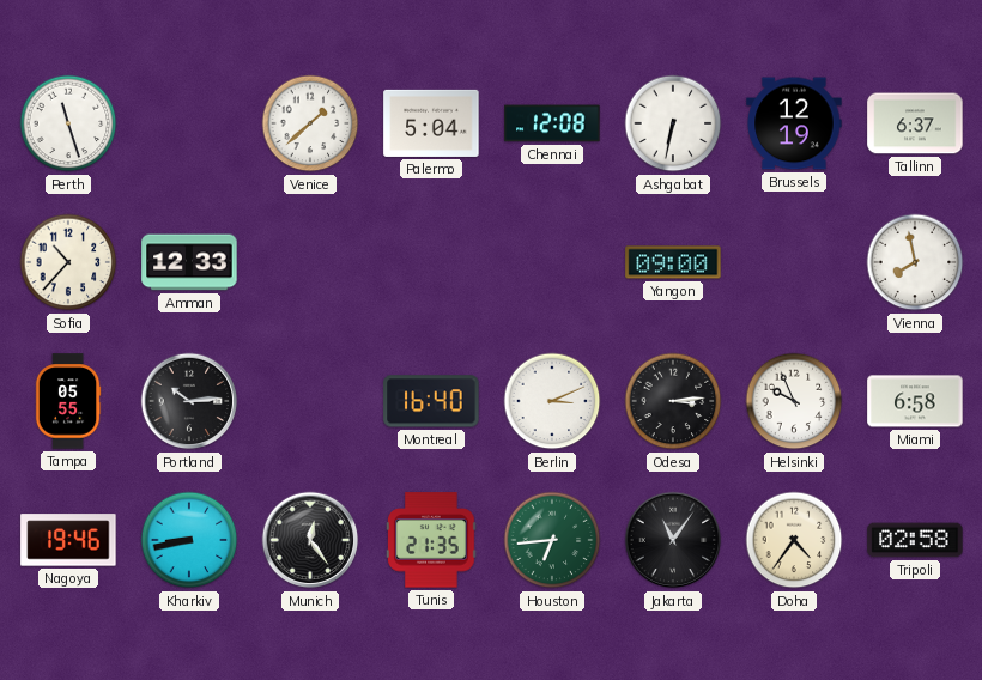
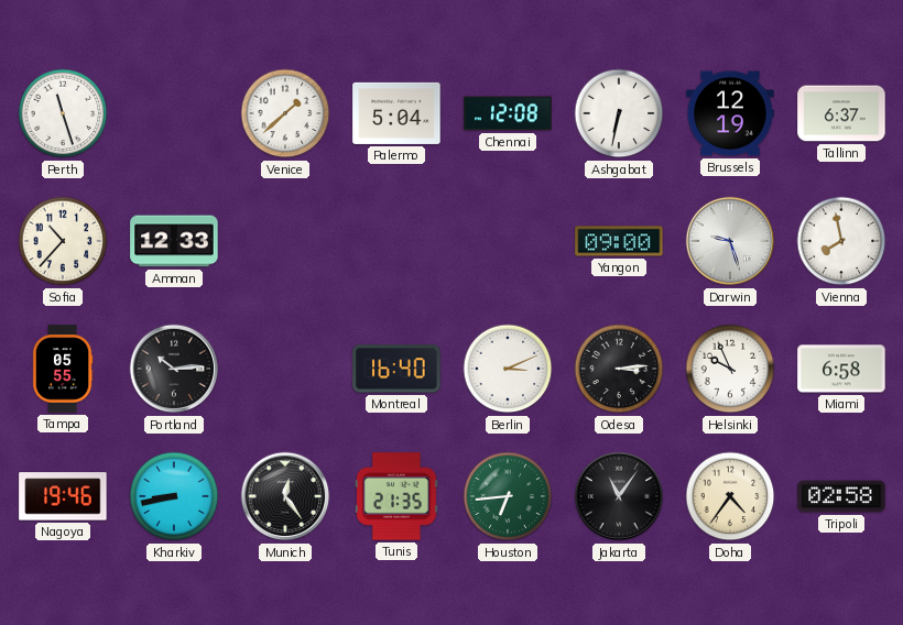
Darwin: none -> 9:27 (730, 241)
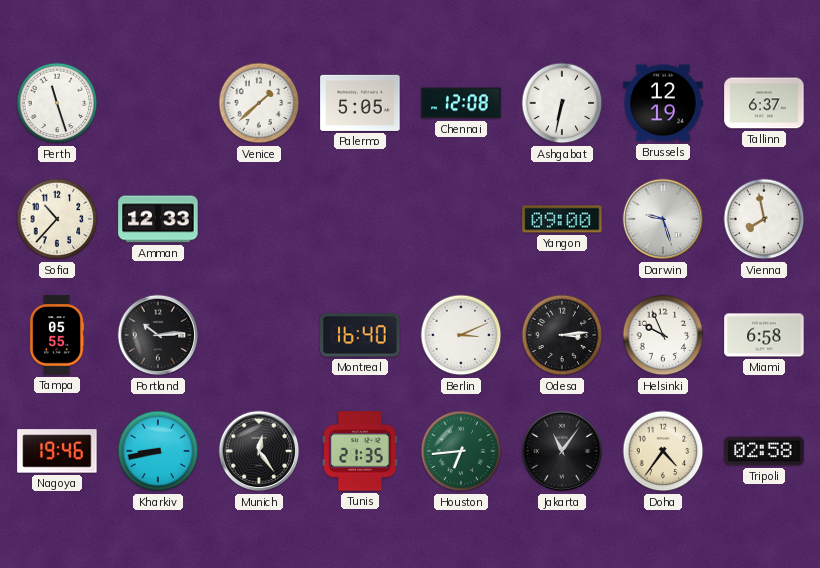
Palermo: 5:04 -> 5:05 (360, 103)
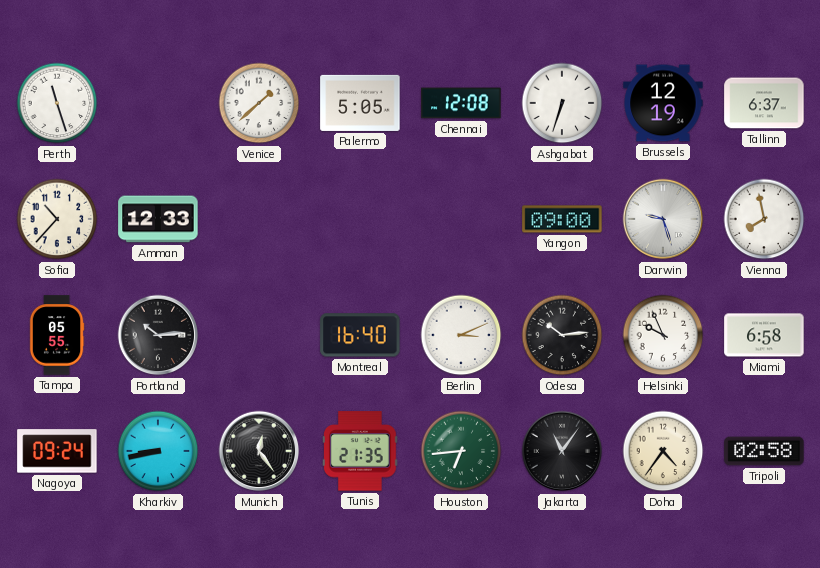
Ashgabat: 6:32 -> 6:33 (562, 103)
Odesa: 3:14 -> 10:14 (562, 335)
Nagoya: 19:46 -> 09:24 (57, 451)
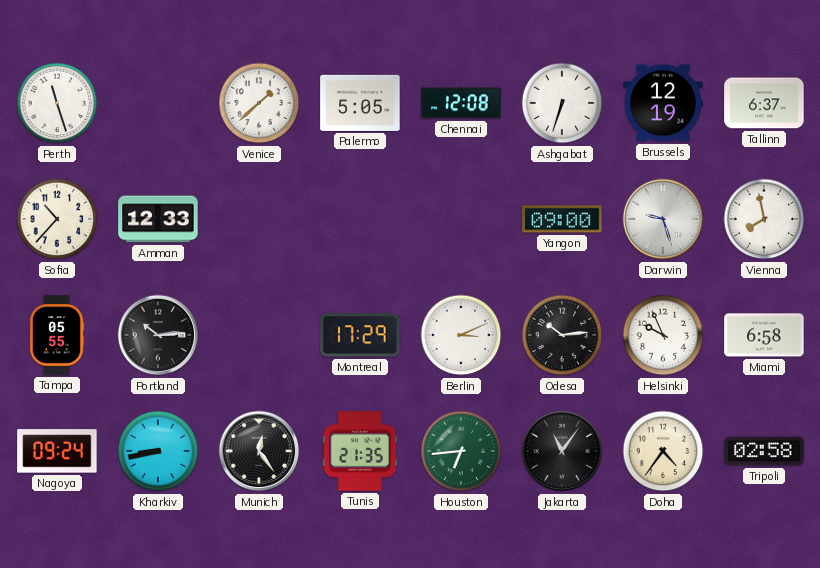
Montreal: 16:40 -> 17:29 (360, 335)
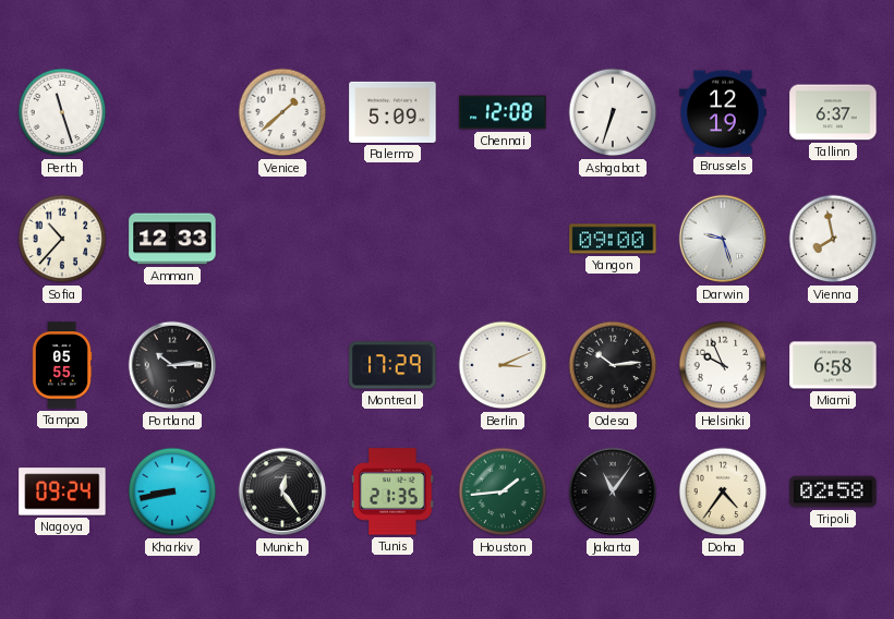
Palermo: 5:05 -> 5:09 (392, 112)
Houston: 6:44 -> 1:44 (503, 491)
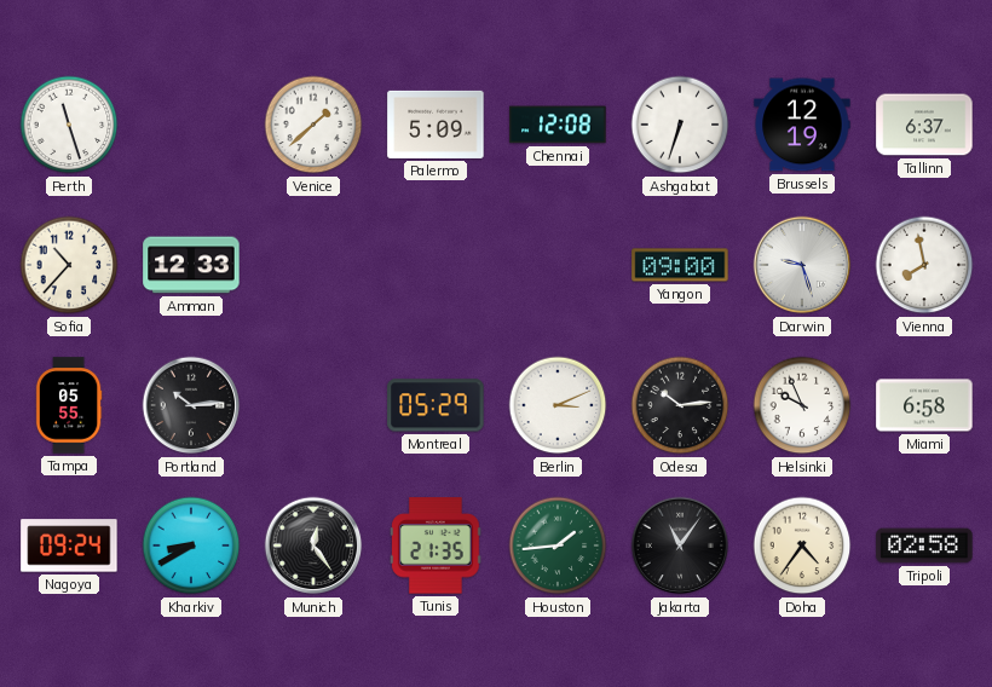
Montreal: 17:29 -> 05:29 (436, 405)
Kharkiv: 8:43 -> 8:40 (191, 545)
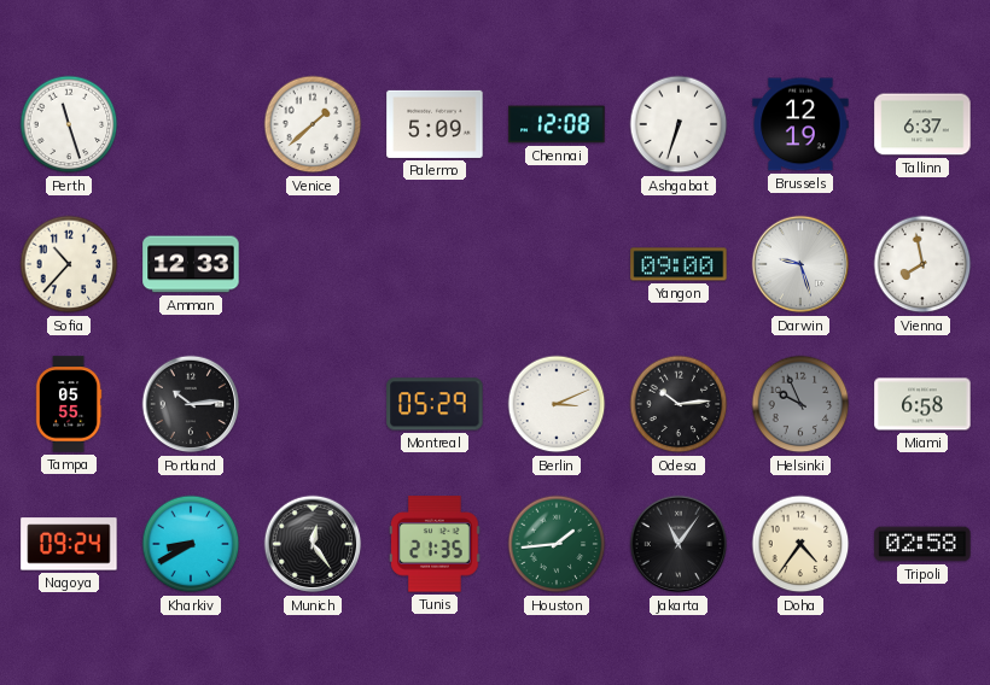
Helsinki dial: white -> grey (800, 404)
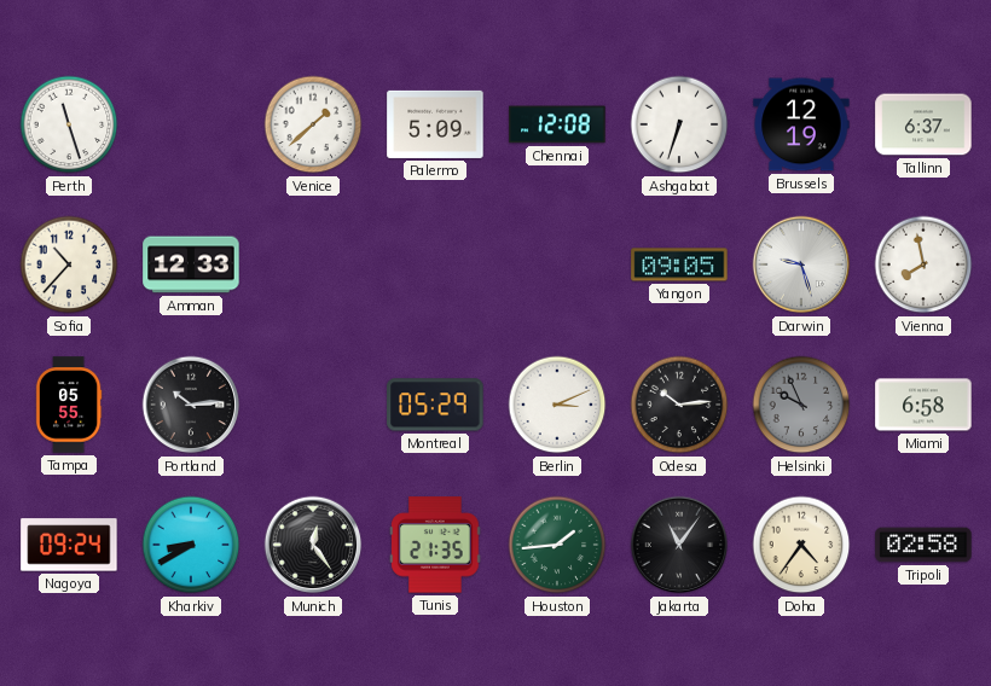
Yangon: 09:00 -> 09:05 (679, 264)
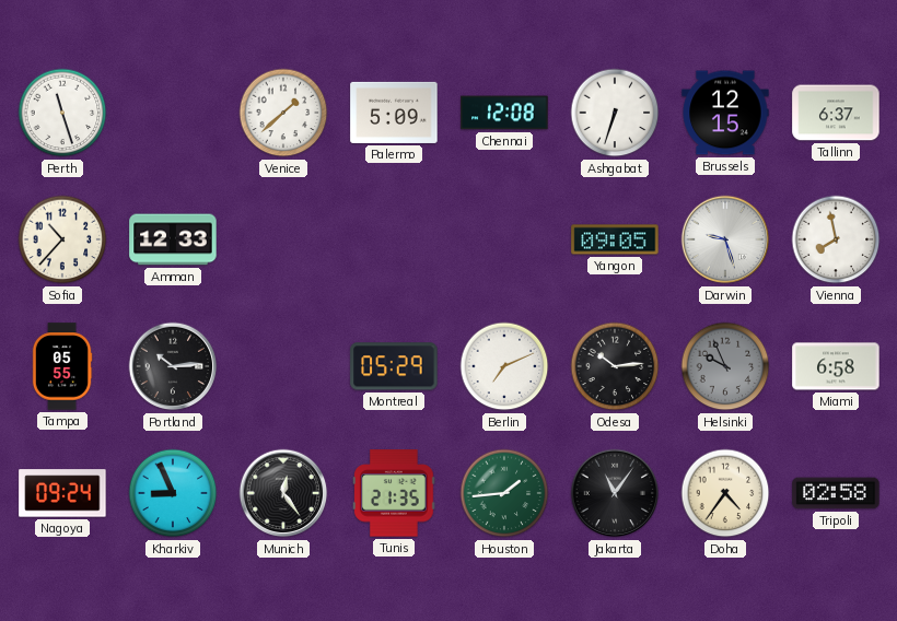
Brussels: 12:19 -> 12:15 (725, 113)
Berlin: 3:11 -> 7:11 (504, 366)
Kharkiv: 8:40 -> 8:56 (173, 493)
